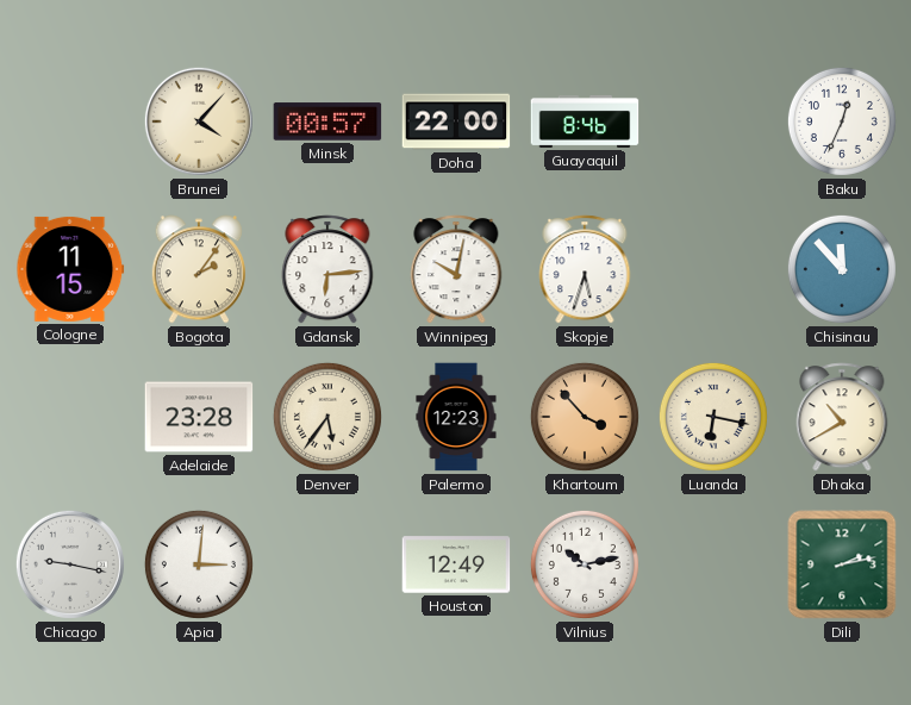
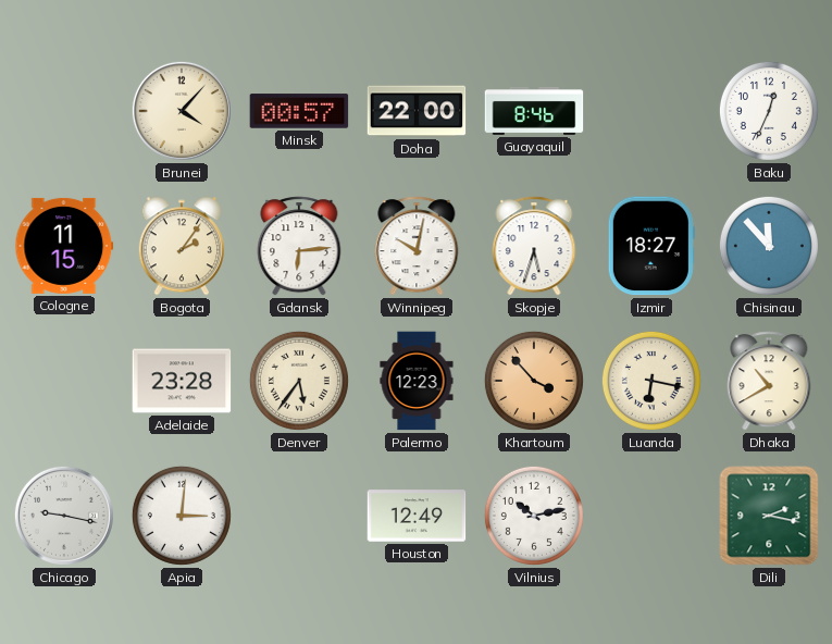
Izmir: none -> 18:27 (651, 246)
Dili: 2:13 -> 2:17 (769, 516)
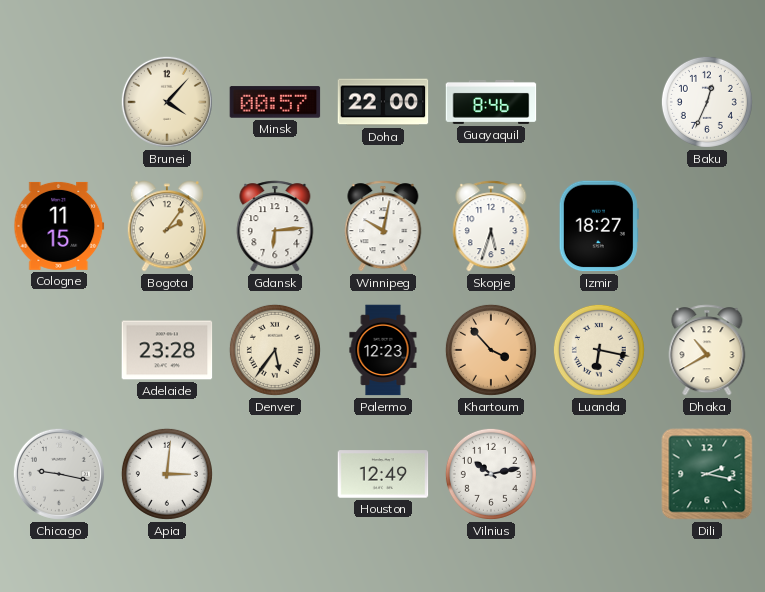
Chisinau: 11:53 -> none (769, 246)
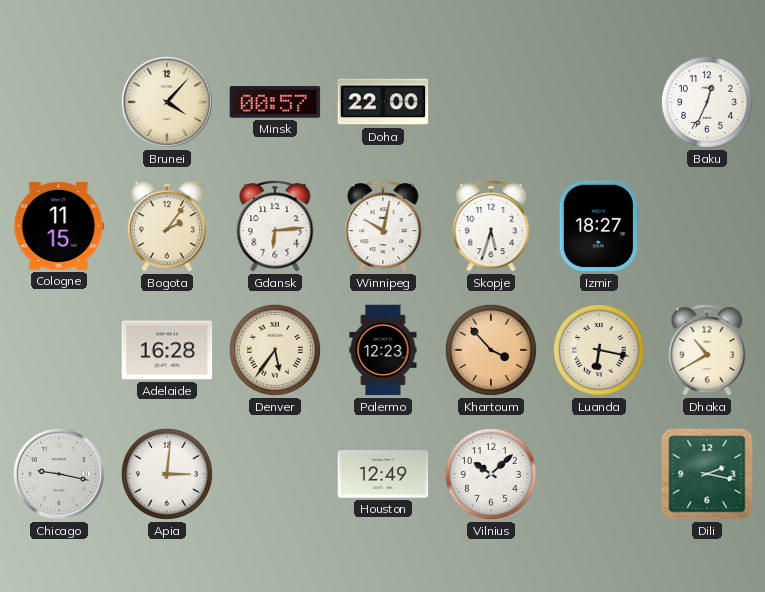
Guayaquil: 8:46 -> none (491, 102)
Adelaide: 23:28 -> 16:28 (167, 350)
Vilnius: 10:13 -> 10:08 (491, 474)
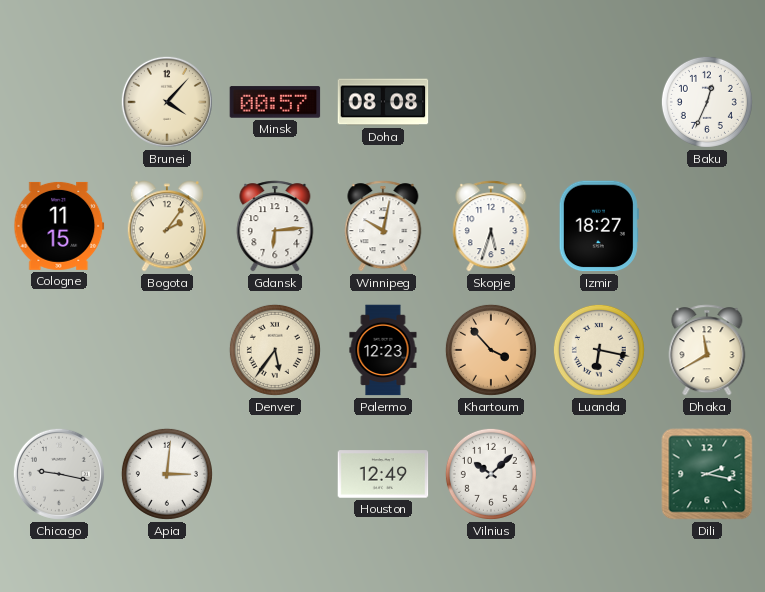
Doha: 22:00 -> 08:08 (383, 102)
Adelaide: 16:28 -> none (167, 350)
Dhaka: 10:40 -> 11:40 (707, 350)
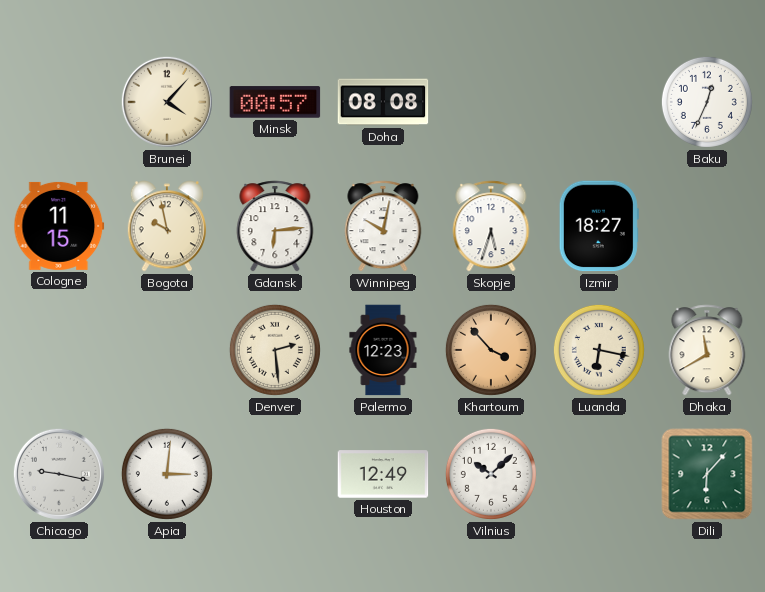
Bogota: 2:06 -> 9:58 (166, 226)
Denver: 5:36 -> 2:29 (275, 350)
Dili: 2:17 -> 6:07 (707, 474)
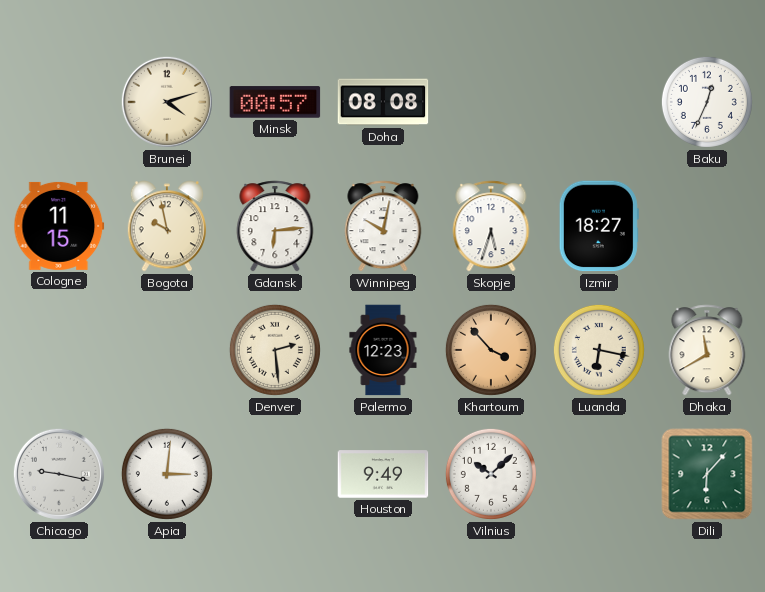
Brunei: 4:07 -> 4:12 (167, 102)
Houston: 12:49 -> 9:49 (383, 474)
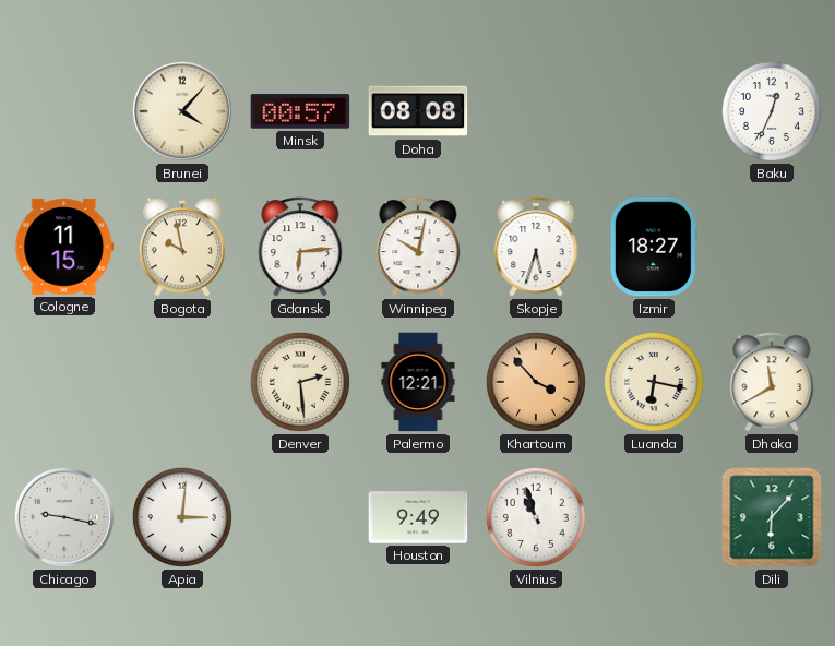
Brunei: 4:12 -> 4:07 (182, 111)
Palermo: 12:23 -> 12:21 (418, 382)
Vilnius: 10:08 -> 10:57 (536, 517)
